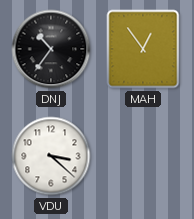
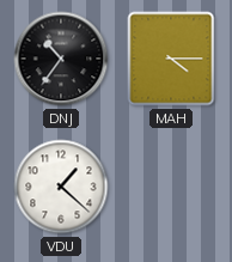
MAH: 12:54 -> 4:15 (171, 59)
VDU: 3:22 -> 1:22 (61, 187)
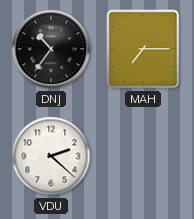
MAH: 4:15 -> 7:15 (143, 49)
VDU: 1:22 -> 2:22 (51, 156)
